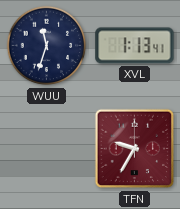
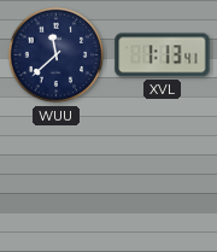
WUU: 11:33 -> 11:38 (57, 55)
TFN: 9:35 -> none (135, 149)
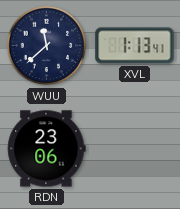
RDN: none -> 23:06 (47, 149)
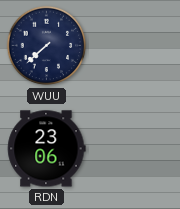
WUU: 11:38 -> 7:38 (47, 46)
XVL: 1:13 -> none (135, 46)
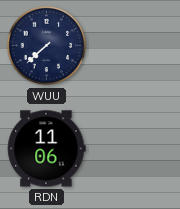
RDN: 23:06 -> 11:06 (47, 149)
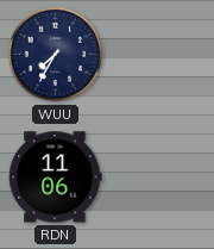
WUU: 7:38 -> 7:35 (56, 55)
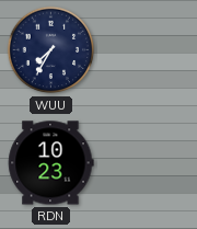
RDN: 11:06 -> 10:23 (51, 163)
